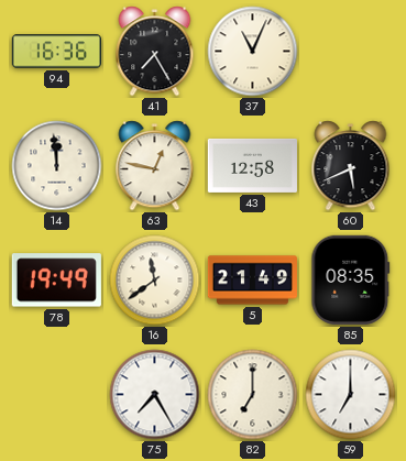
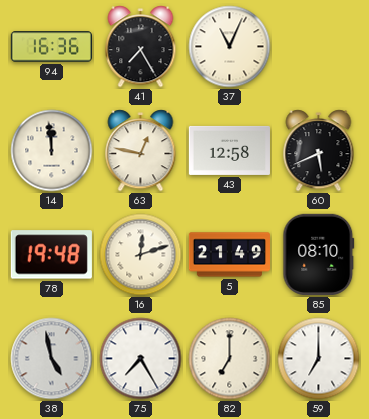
78: 19:49 -> 19:48 (51, 255)
16: 11:39 -> 12:12 (141, 255)
85: 08:35 -> 08:10 (319, 254)
38: none -> 4:58 (52, 359)
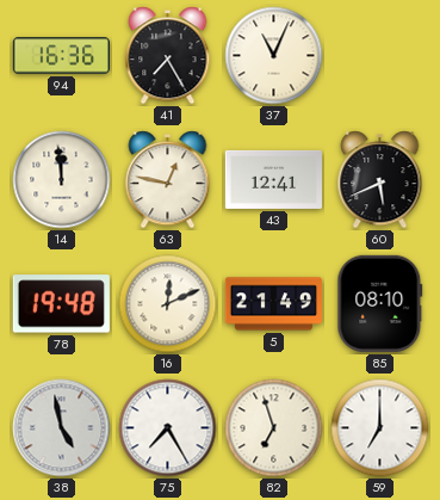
43: 12:58 -> 12:41 (273, 179)
16: 12:12 -> 12:11 (168, 304)
82: 7:00 -> 6:57 (274, 428)
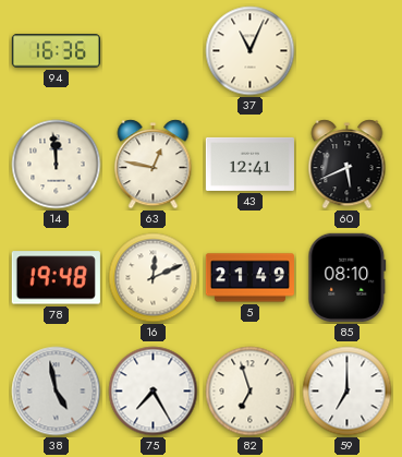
41: 7:25 -> none (168, 56)
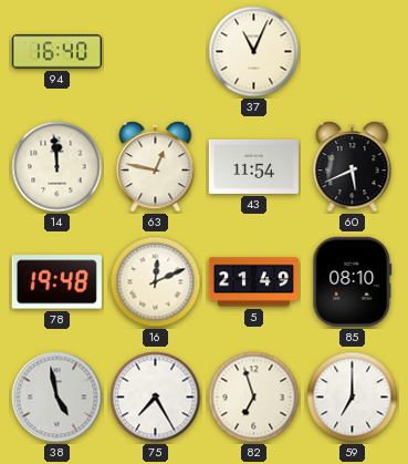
94: 16:36 -> 16:40 (56, 52)
43: 12:41 -> 11:54 (253, 166)
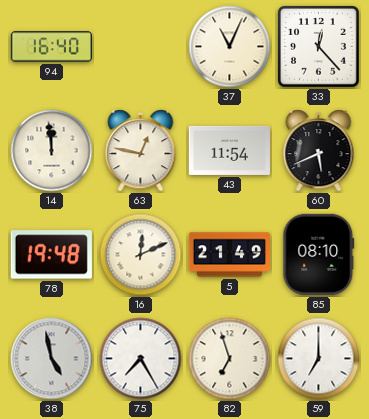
33: none -> 12:23 (319, 47)
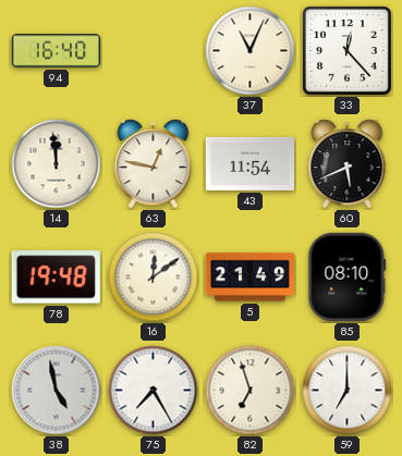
16: 12:11 -> 12:09 (154, 278)
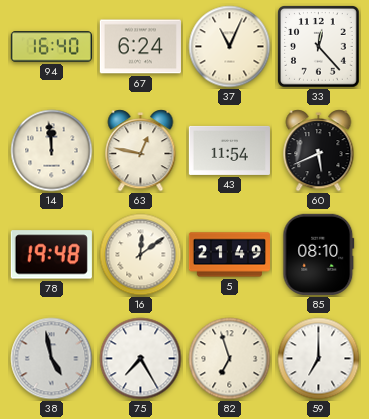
67: none -> 6:24 (140, 47)
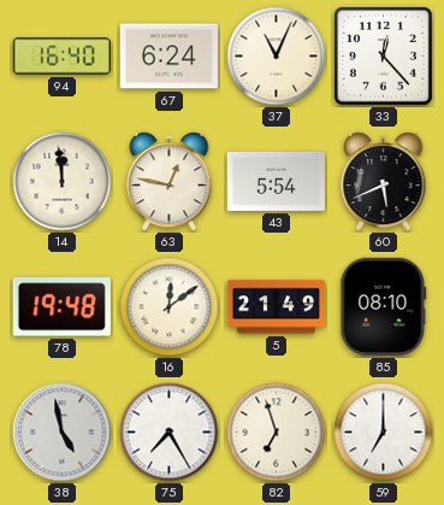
43: 11:54 -> 5:54 (276, 181)
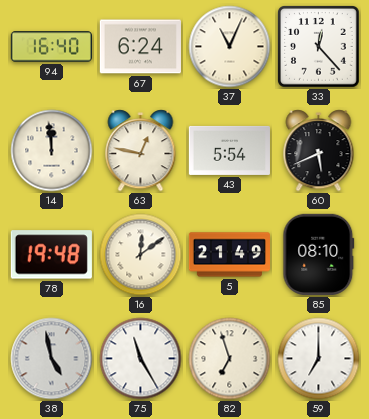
75: 7:25 -> 11:25 (141, 359)
